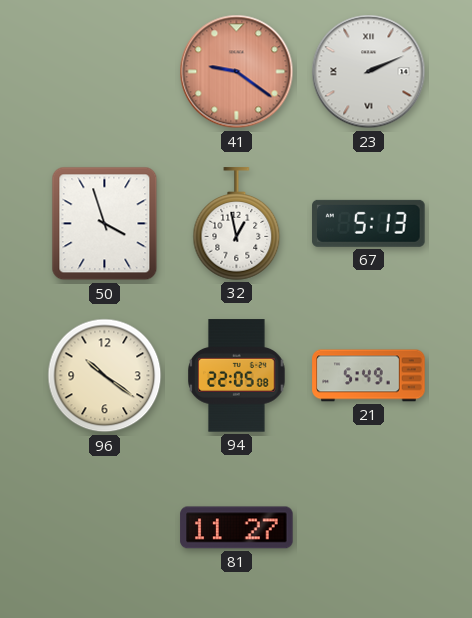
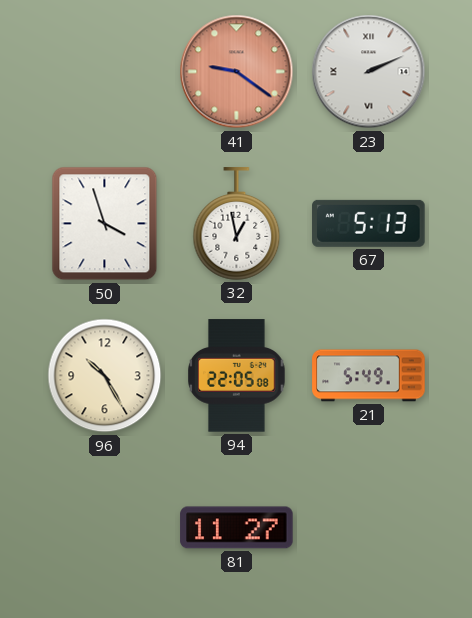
96: 10:21 -> 10:25 (105, 376)
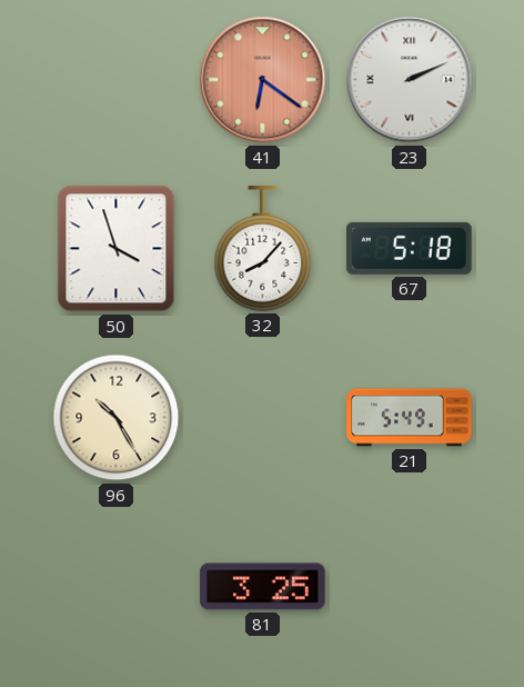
41: 9:21 -> 6:21 (263, 80)
32: 12:58 -> 8:07 (263, 249)
67: 5:13 -> 5:18 (410, 248)
94: 22:05 -> none (237, 376)
81: 11:27 -> 3:25 (263, 587)
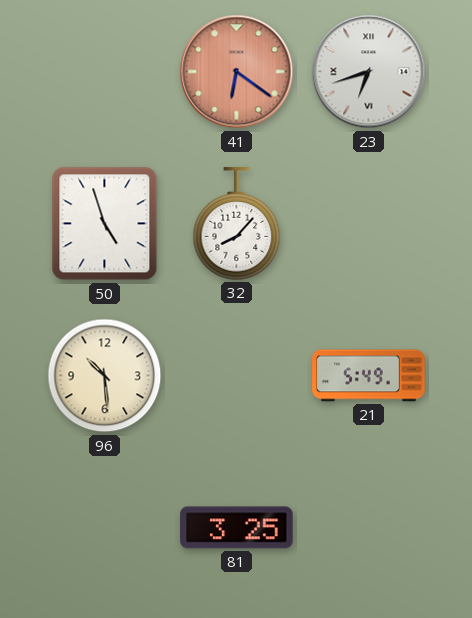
23: 2:11 -> 6:42 (369, 72)
50: 3:57 -> 4:57 (105, 224)
67: 5:18 -> none (410, 248)
96: 10:25 -> 10:29 (105, 376)
